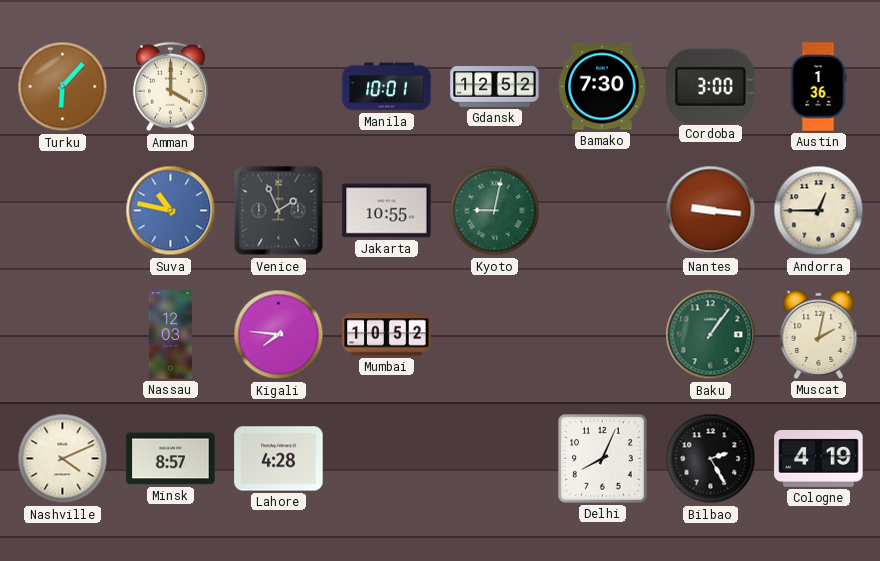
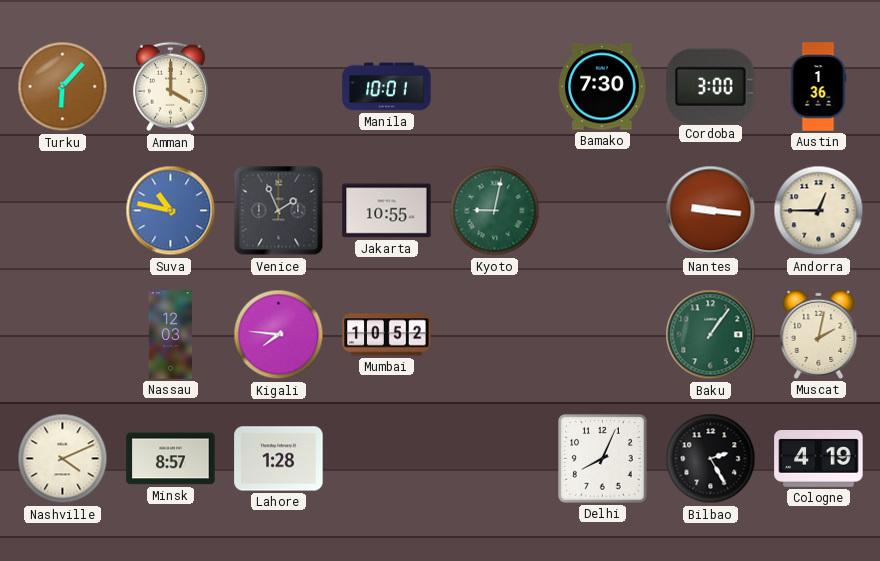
Gdansk: 12:52 -> none (495, 87)
Lahore: 4:28 -> 1:28 (279, 459)
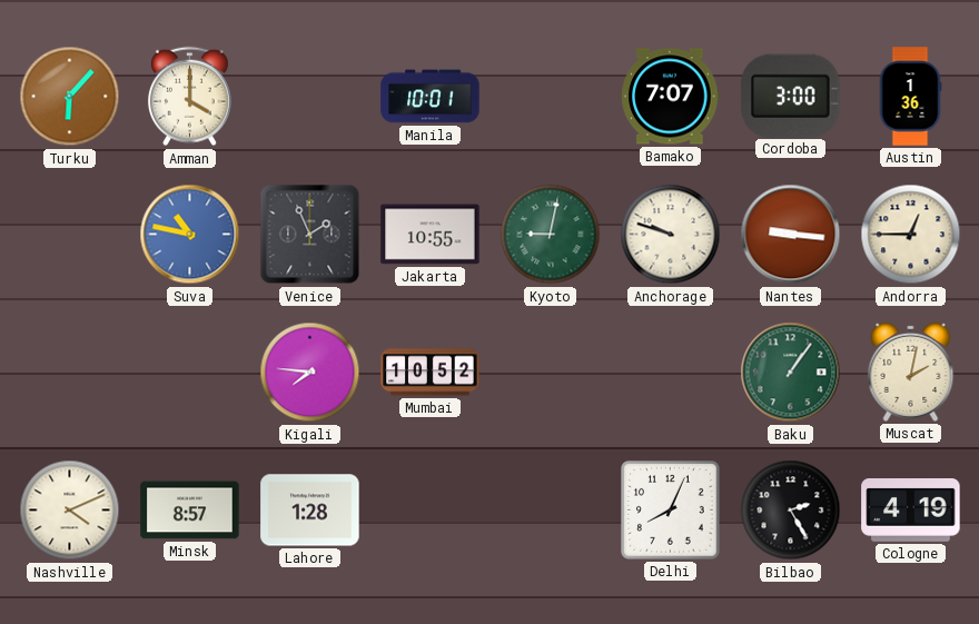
Bamako: 7:30 -> 7:07 (671, 97)
Anchorage: none -> 9:48 (671, 235)
Nassau: 12:03 -> none (171, 335)
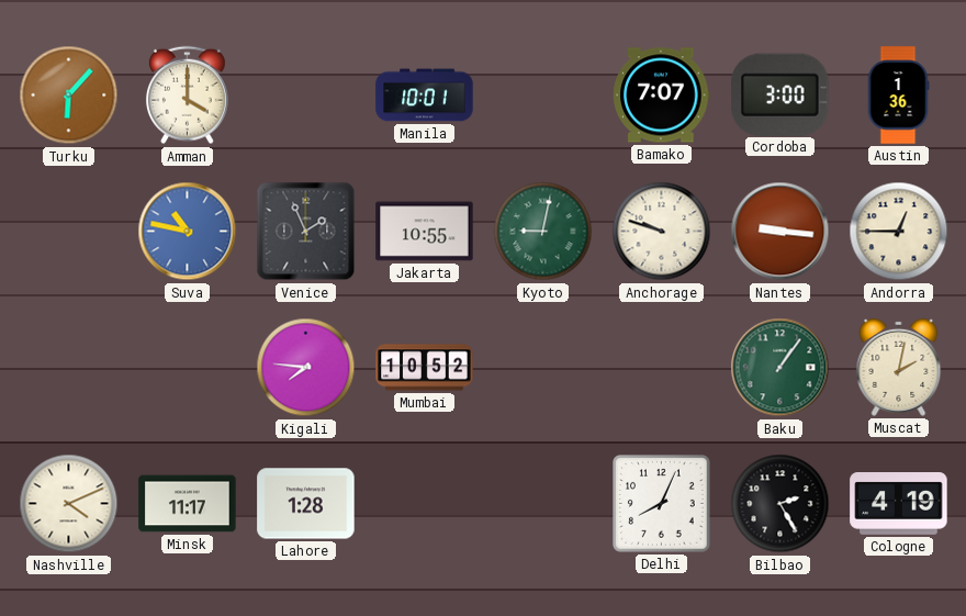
Minsk: 8:57 -> 11:17 (188, 504)
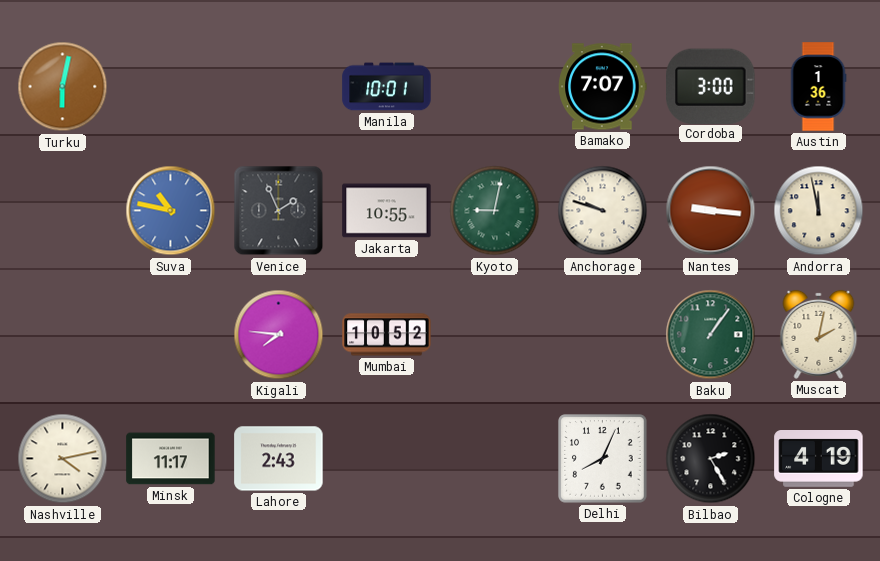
Turku: 6:07 -> 6:02 (63, 87)
Amman: 4:00 -> none (187, 96)
Andorra: 12:45 -> 11:58 (819, 211)
Nashville: 4:11 -> 4:13 (63, 459)
Lahore: 1:28 -> 2:43 (279, 459)
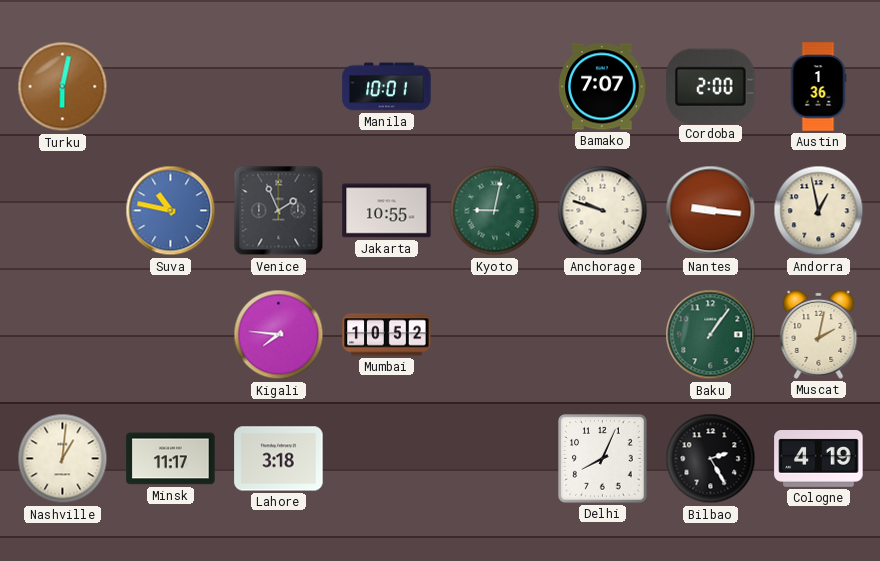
Cordoba: 3:00 -> 2:00 (711, 86)
Andorra: 11:58 -> 12:58 (819, 211)
Nashville: 4:13 -> 1:01 (63, 459)
Lahore: 2:43 -> 3:18 (279, 459)
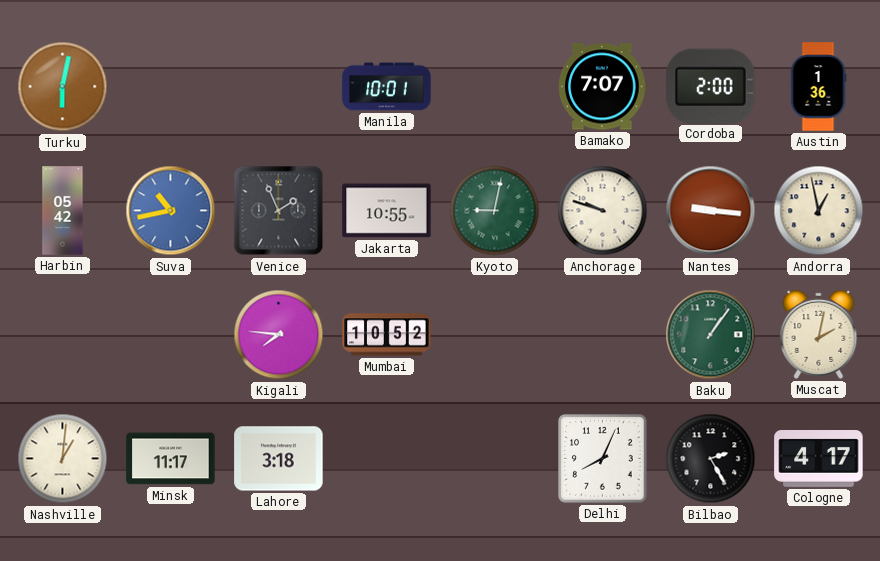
Harbin: none -> 05:42 (63, 211)
Suva: 10:47 -> 10:43 (171, 211)
Cologne: 4:19 -> 4:17 (819, 459)
